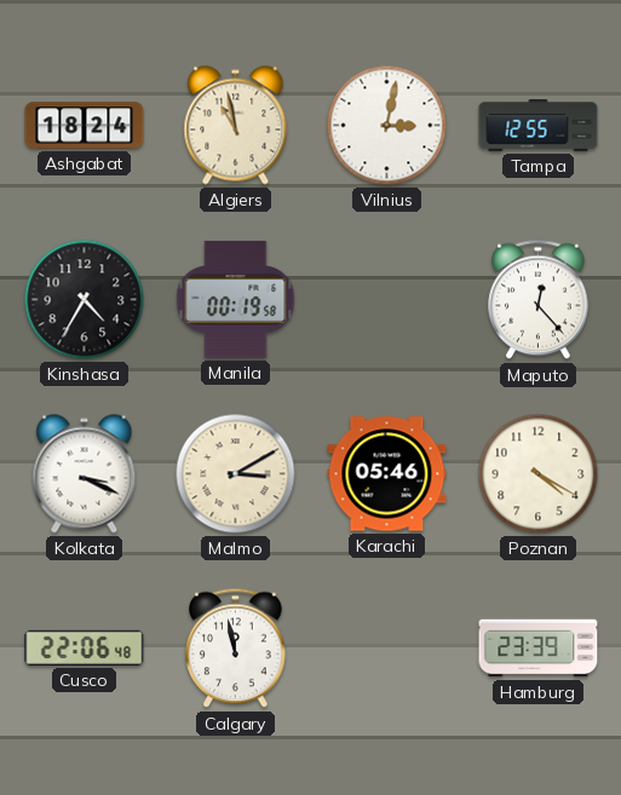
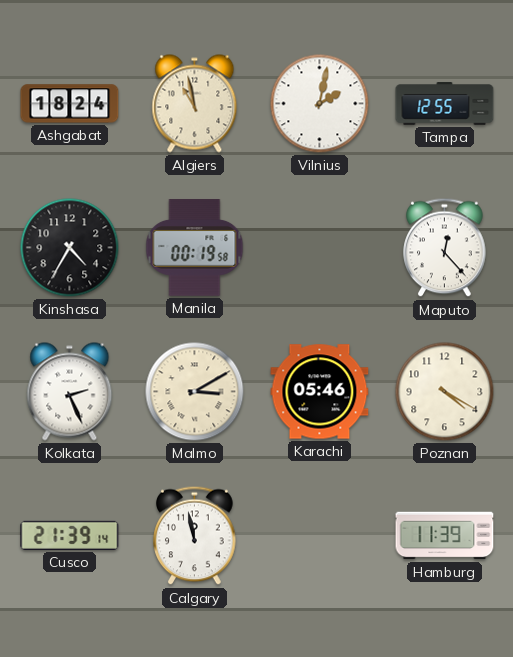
Vilnius: 3:02 -> 2:02 (320, 104)
Kolkata: 3:19 -> 2:26 (70, 392)
Cusco: 22:06 -> 21:39 (70, 535)
Hamburg: 23:39 -> 11:39 (445, 536)
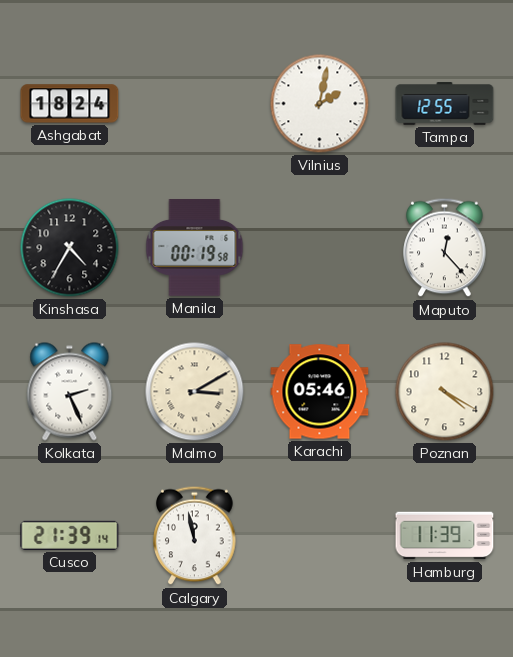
Algiers: 10:58 -> none (195, 104)
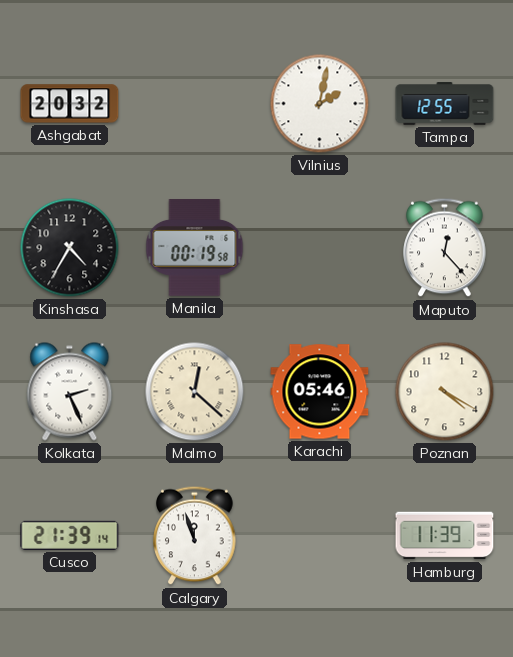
Ashgabat: 18:24 -> 20:32 (70, 104)
Malmo: 3:10 -> 12:22 (195, 392)
Calgary: 11:58 -> 11:57 (195, 536)
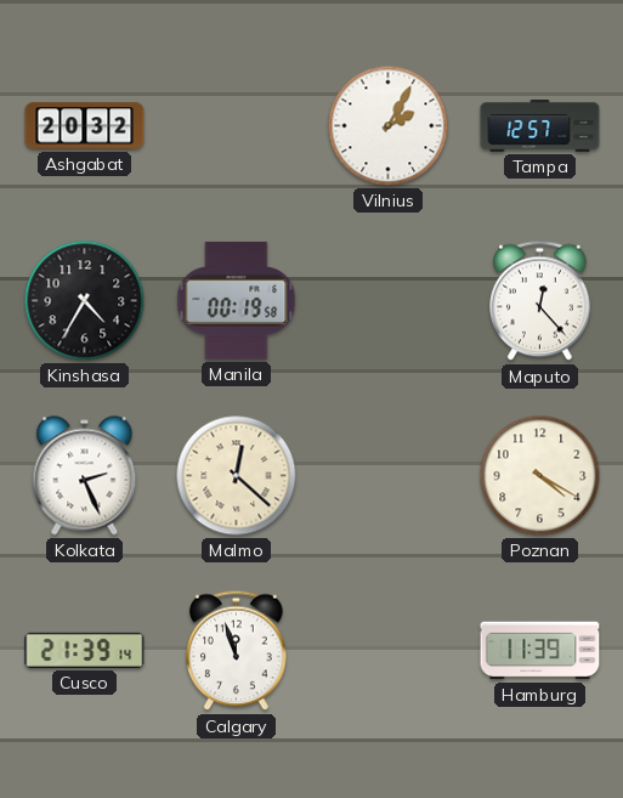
Vilnius: 2:02 -> 2:05 (389, 126)
Tampa: 12:55 -> 12:57 (540, 126)
Karachi: 05:46 -> none (320, 392)
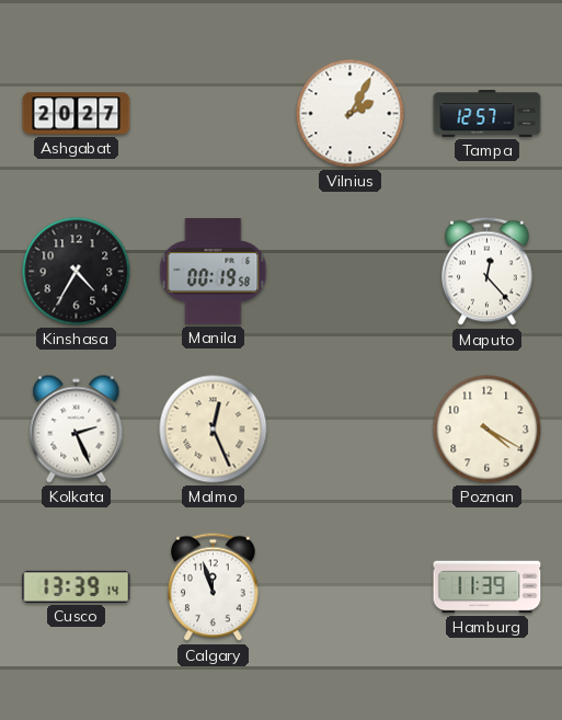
Ashgabat: 20:32 -> 20:27 (77, 114)
Malmo: 12:22 -> 12:26 (214, 430)
Cusco: 21:39 -> 13:39 (77, 586)
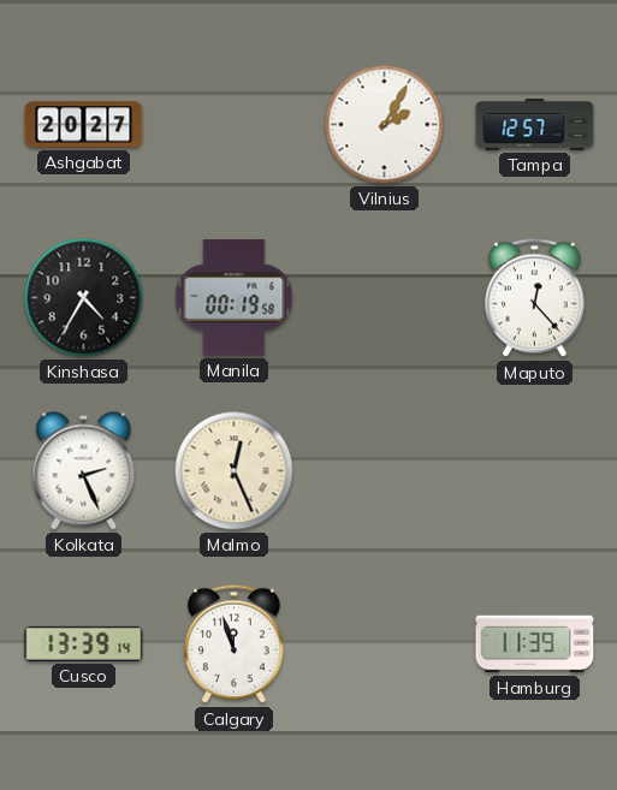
Poznan: 4:20 -> none (488, 430)
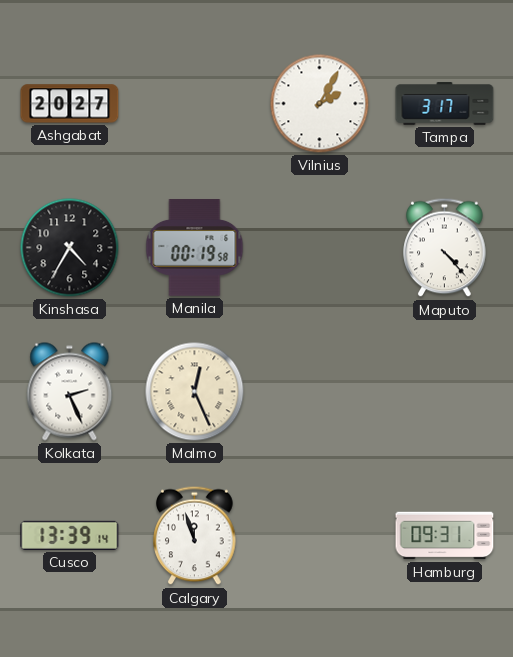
Tampa: 12:57 -> 3:17 (445, 104)
Maputo: 12:23 -> 4:23 (445, 248)
Hamburg: 11:39 -> 09:31 (445, 536)
